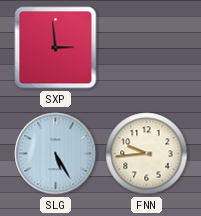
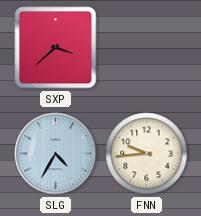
SXP: 2:59 -> 3:38 (56, 48)
SLG: 5:25 -> 4:35 (56, 154)
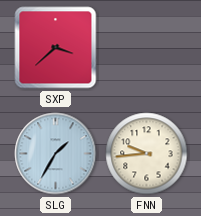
SLG: 4:35 -> 1:35 (56, 154)
